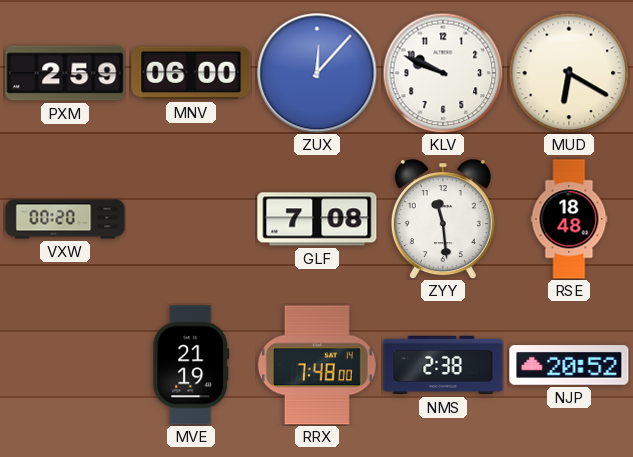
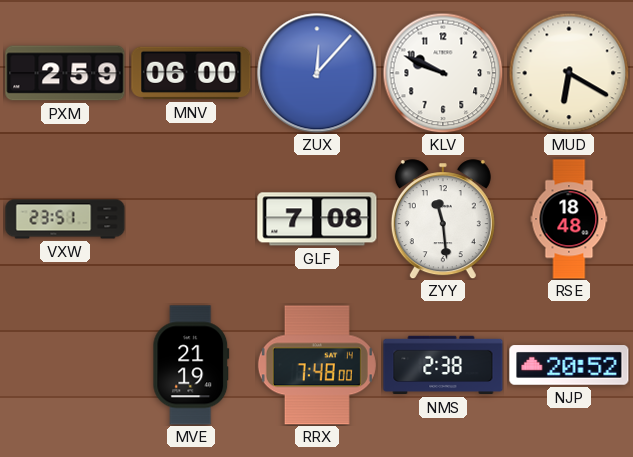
VXW: 00:20 -> 23:51 (65, 219)
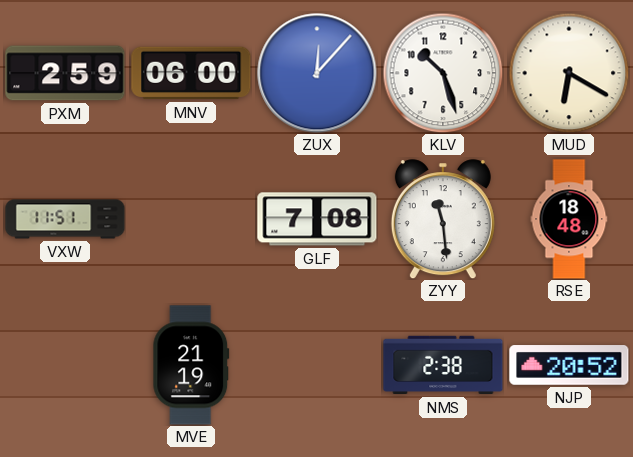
KLV: 9:49 -> 10:27 (443, 73)
VXW: 23:51 -> 11:51 (65, 219)
RRX: 7:48 -> none (317, 365)
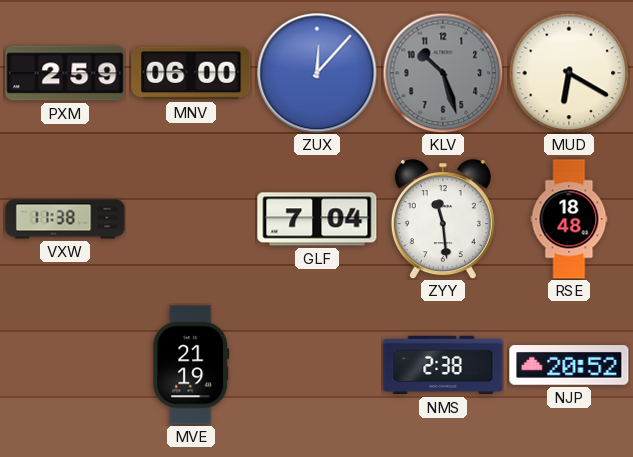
KLV dial: white -> grey (443, 73)
VXW: 11:51 -> 11:38 (65, 219)
GLF: 7:08 -> 7:04 (317, 219)
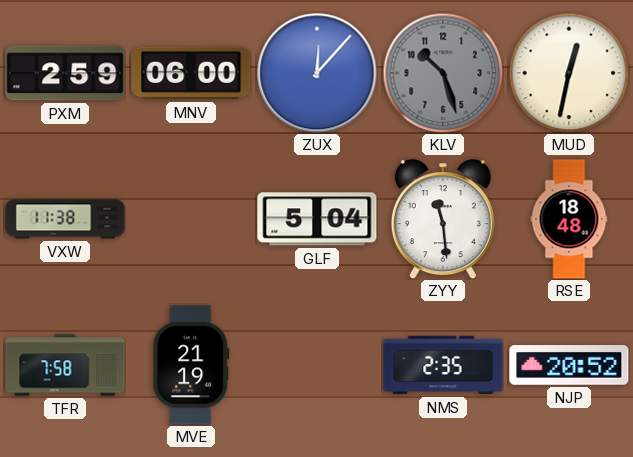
MUD: 6:20 -> 12:32 (569, 73)
GLF: 7:04 -> 5:04 (317, 219)
TFR: none -> 7:58 (65, 365)
NMS: 2:38 -> 2:35 (443, 365)
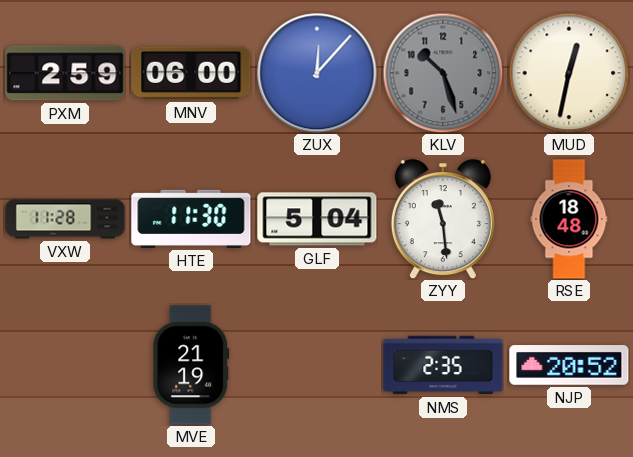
VXW: 11:38 -> 11:28 (65, 219)
HTE: none -> 11:30 (191, 219)
TFR: 7:58 -> none (65, 365)
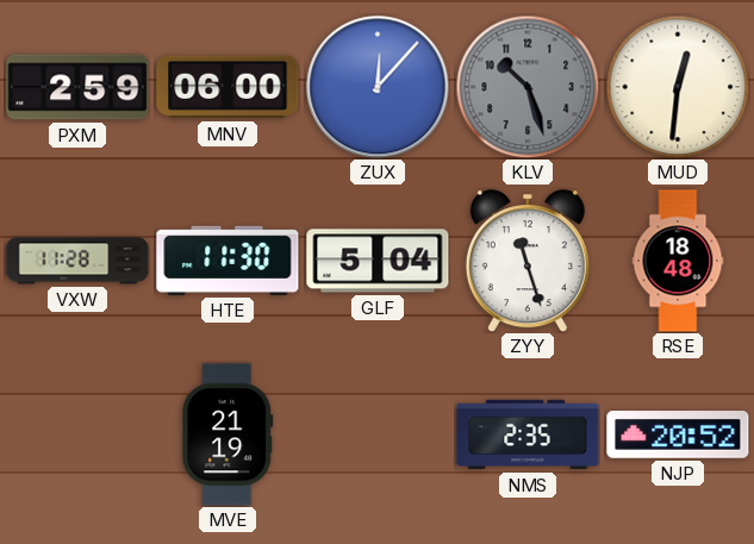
MUD: 12:32 -> 12:31 (678, 87)
ZYY: 11:29 -> 11:27 (528, 261)
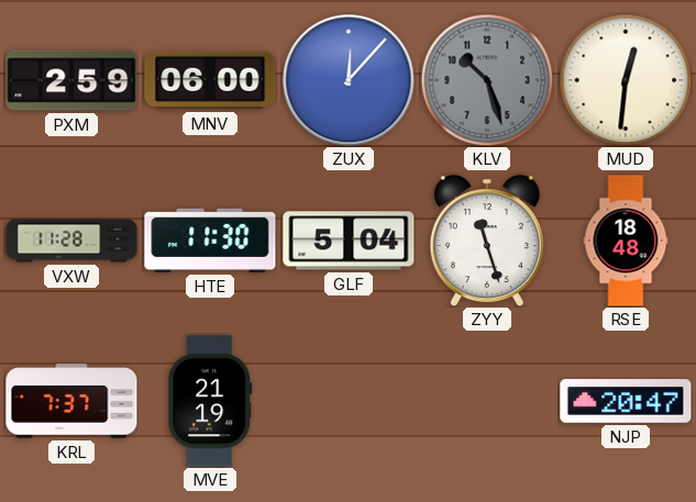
KRL: none -> 7:37 (71, 401)
NMS: 2:35 -> none (528, 434)
NJP: 20:52 -> 20:47 (626, 401)
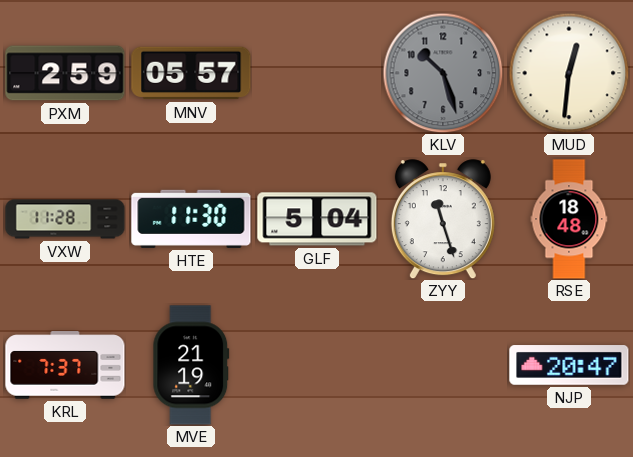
MNV: 06:00 -> 05:57 (191, 73)
ZUX: 12:07 -> none (349, 80)
